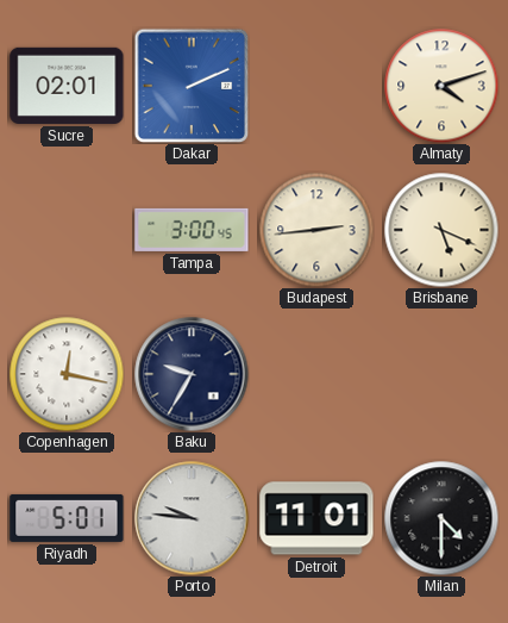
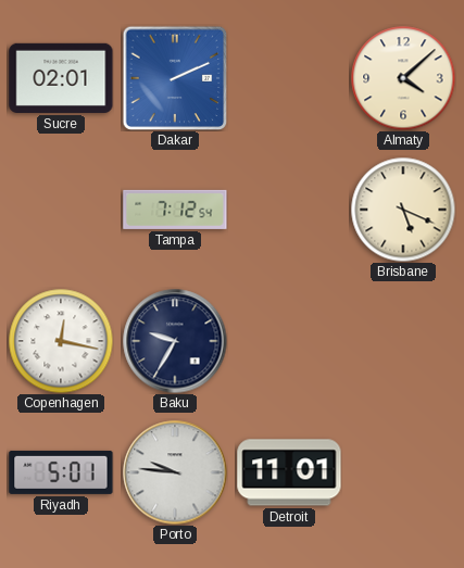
Almaty: 4:12 -> 4:08 (403, 78)
Tampa: 3:00 -> 7:12 (175, 210)
Budapest: 2:44 -> none (316, 230)
Milan: 4:30 -> none (441, 518)
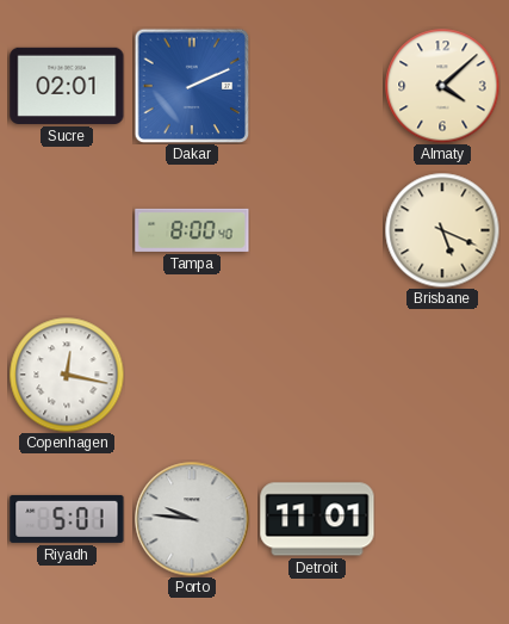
Tampa: 7:12 -> 8:00 (192, 230)
Baku: 9:35 -> none (175, 341)
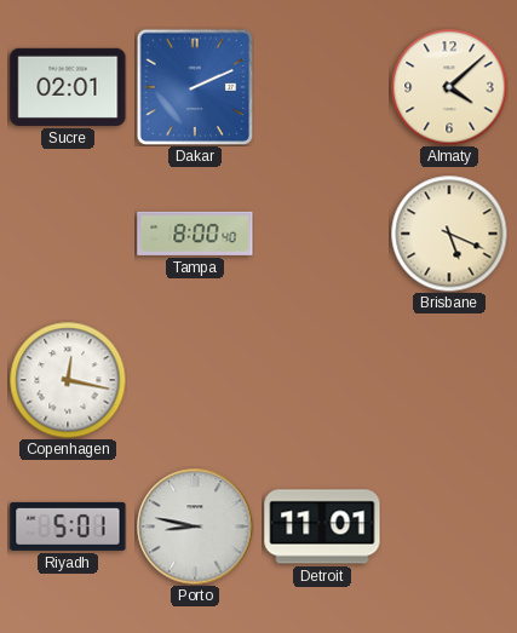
Porto: 9:46 -> 8:47 (195, 526)
